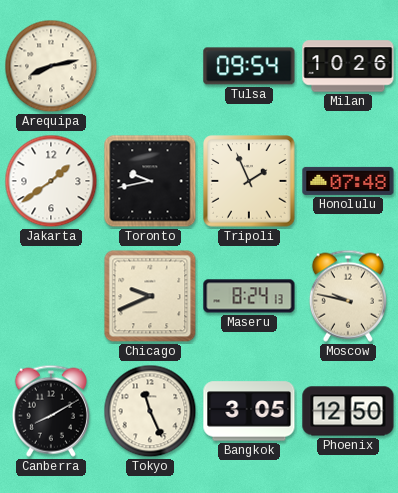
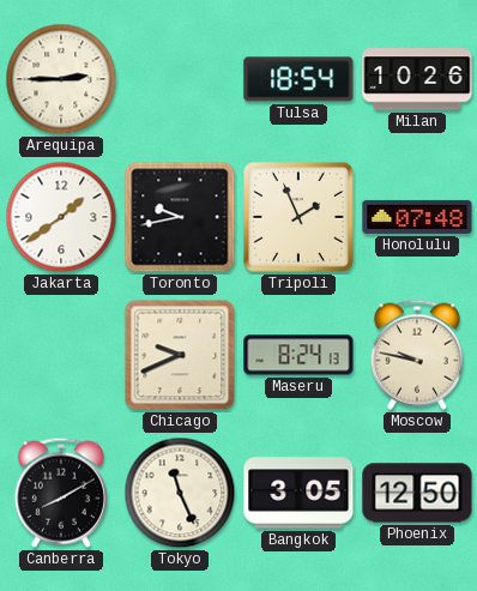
Arequipa: 8:13 -> 2:45 (61, 79)
Tulsa: 09:54 -> 18:54 (298, 79)
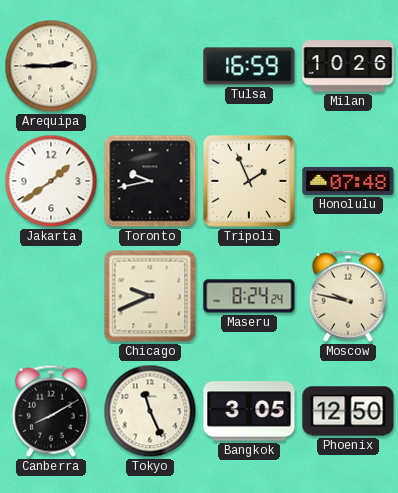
Tulsa: 18:54 -> 16:59 (249, 66)
Maseru: 8:24:13 -> 8:24:24 (249, 296)
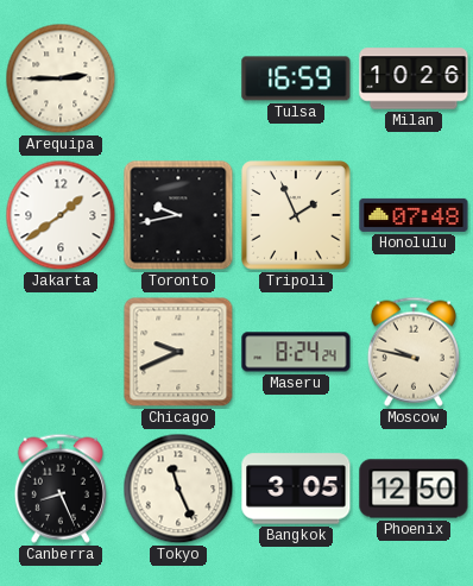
Canberra: 8:10 -> 8:26 (61, 489)
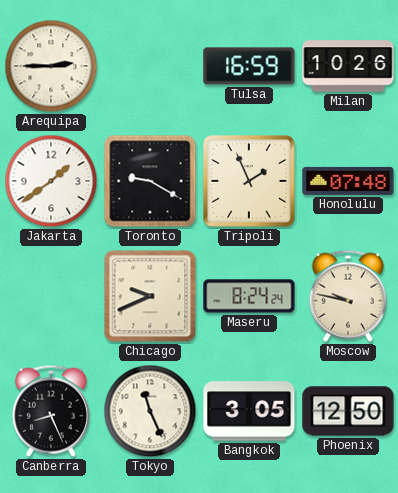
Toronto: 9:43 -> 9:20 (150, 181)
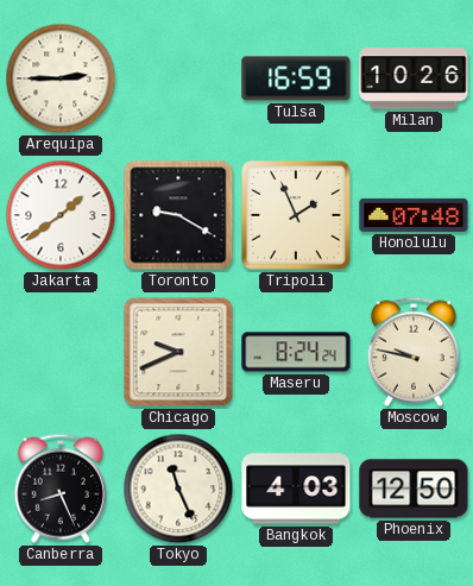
Bangkok: 3:05 -> 4:03 (296, 489)
